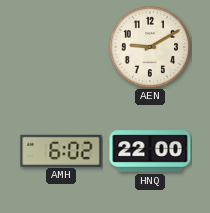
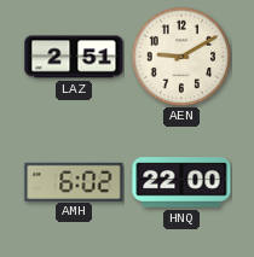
LAZ: none -> 2:51 (74, 57)
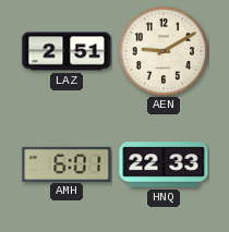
AMH: 6:02 -> 6:01 (67, 163)
HNQ: 22:00 -> 22:33 (164, 164)
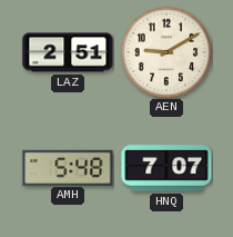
AMH: 6:01 -> 5:48 (68, 167)
HNQ: 22:33 -> 7:07 (166, 168)
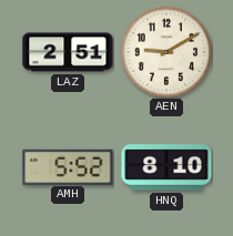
AMH: 5:48 -> 5:52 (68, 166)
HNQ: 7:07 -> 8:10 (166, 167)
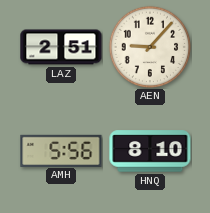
AEN: 9:10 -> 9:07 (150, 47)
AMH: 5:52 -> 5:56 (61, 150)
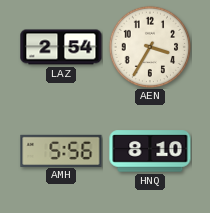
LAZ: 2:51 -> 2:54 (61, 47)
AEN: 9:07 -> 3:35 (150, 47)
